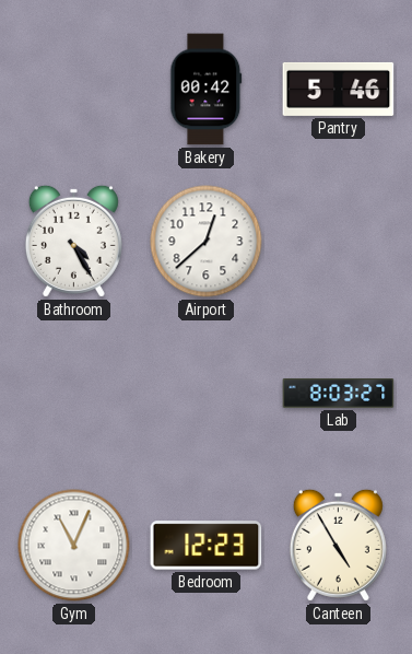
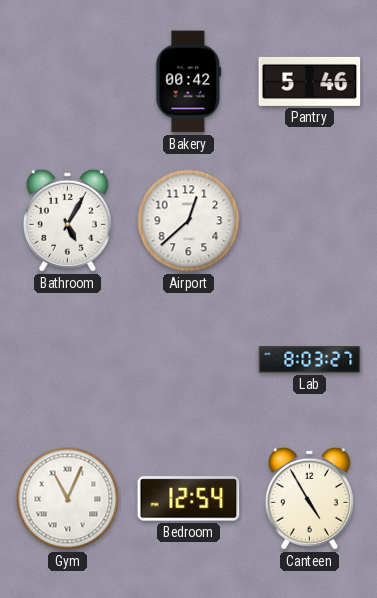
Bathroom: 4:25 -> 5:05 (67, 220)
Bedroom: 12:23 -> 12:54 (189, 499)
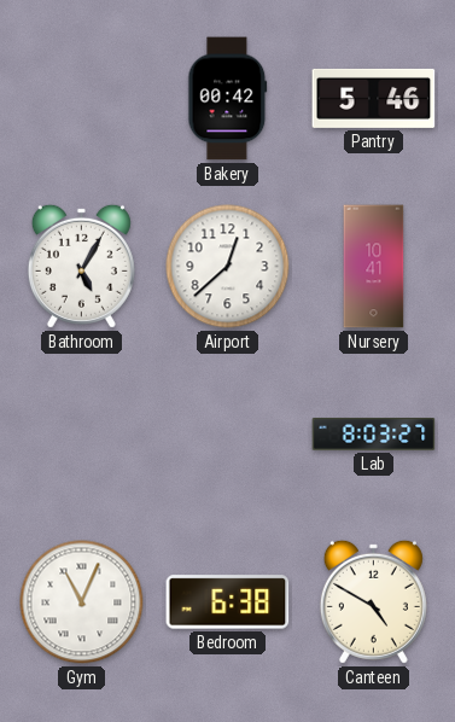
Nursery: none -> 10:41 (374, 267)
Bedroom: 12:54 -> 6:38 (228, 602)
Canteen: 4:55 -> 4:50 (373, 601)
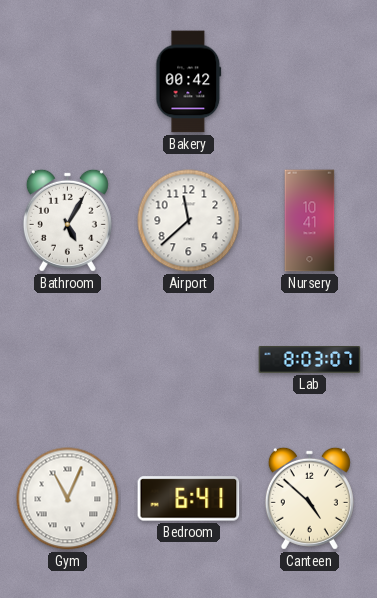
Pantry: 5:46 -> none (374, 98)
Airport: 12:38 -> 11:38 (189, 221)
Lab: 8:03:27 -> 8:03:07 (310, 360)
Bedroom: 6:38 -> 6:41 (189, 499)
Canteen: 4:50 -> 4:52 (309, 498)
